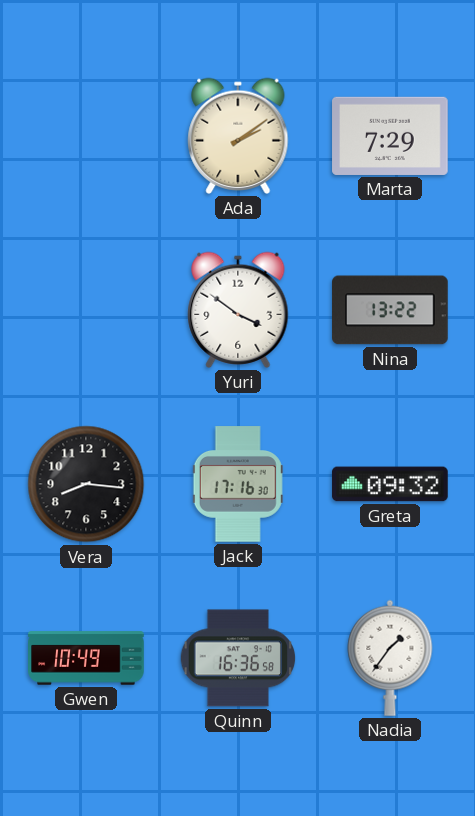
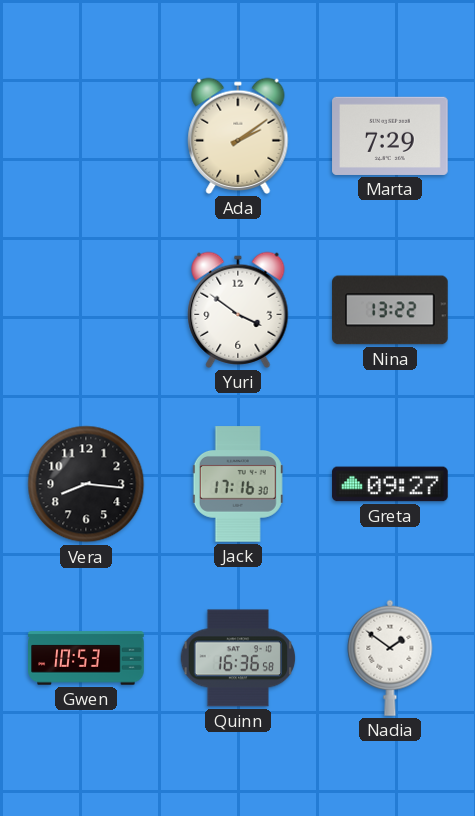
Greta: 09:32 -> 09:27 (390, 484)
Gwen: 10:49 -> 10:53 (86, 658)
Nadia: 1:36 -> 1:51 (390, 658)
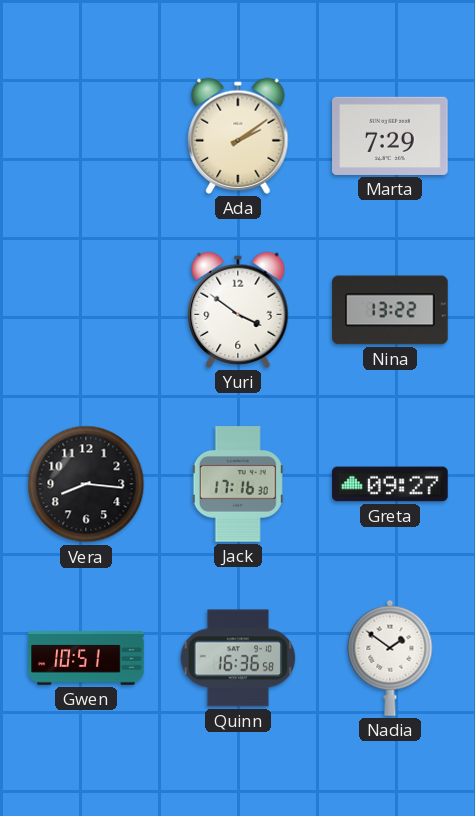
Gwen: 10:53 -> 10:51 (86, 658)
